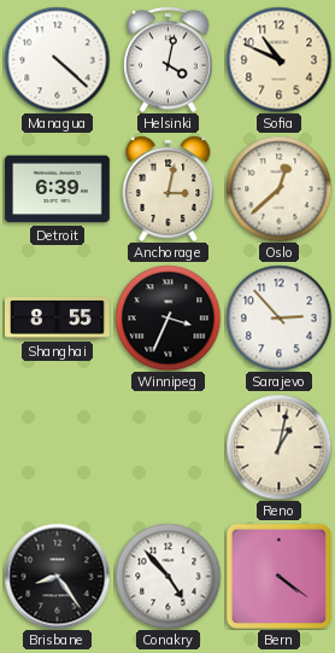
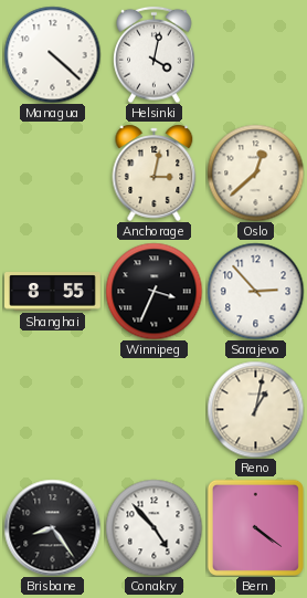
Sofia: 10:49 -> none (278, 59)
Detroit: 6:39 -> none (58, 190)
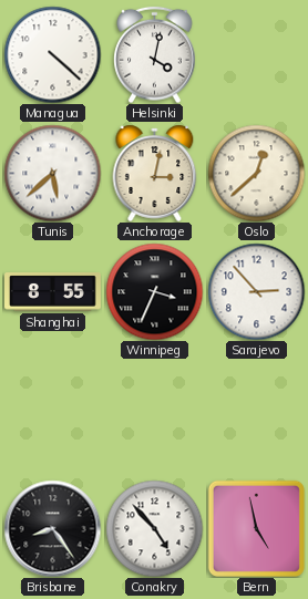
Tunis: none -> 5:38 (52, 173)
Reno: 1:02 -> none (255, 409)
Bern: 4:21 -> 4:58 (256, 528)
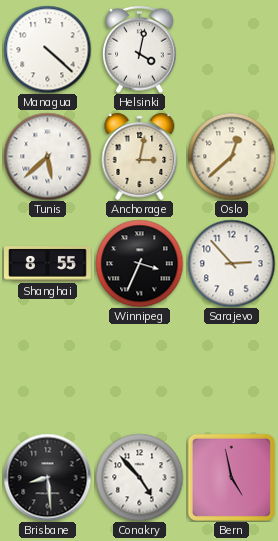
Brisbane: 8:24 -> 8:29 (47, 477)
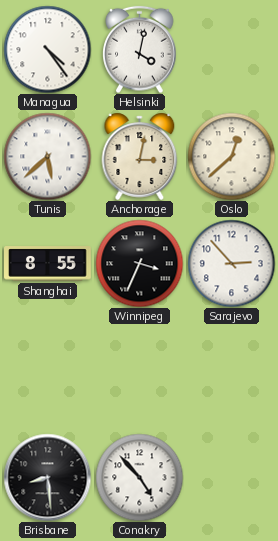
Managua: 4:22 -> 4:24 (47, 49)
Bern: 4:58 -> none (231, 477)
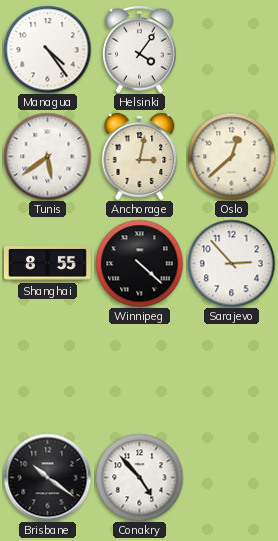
Helsinki: 4:02 -> 4:06 (140, 49)
Tunis: 5:38 -> 5:39 (47, 156)
Winnipeg: 3:34 -> 4:22 (139, 263)
Brisbane: 8:29 -> 10:21 (47, 477)
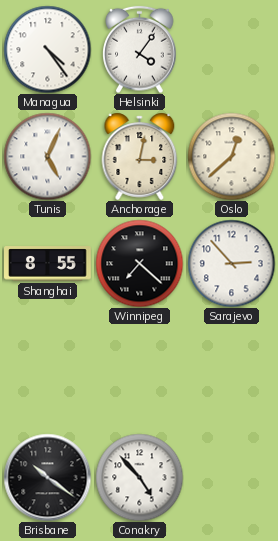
Tunis: 5:39 -> 5:04 (47, 156)
Winnipeg: 4:22 -> 7:22 (139, 263)
